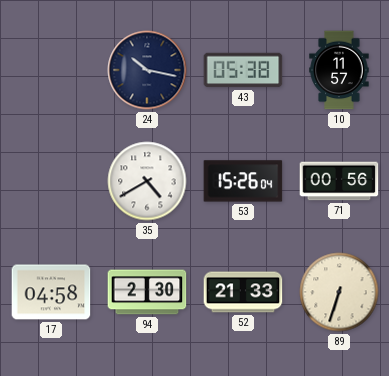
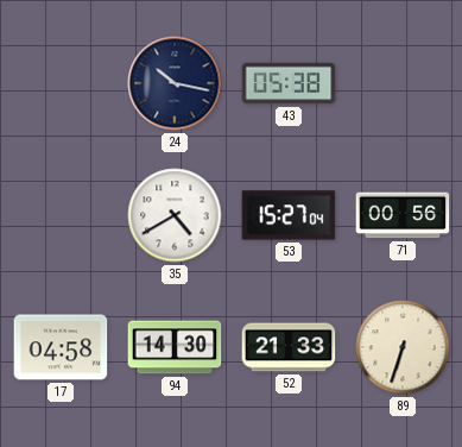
10: 11:57 -> none (339, 70)
53: 15:26 -> 15:27 (289, 215)
94: 2:30 -> 14:30 (175, 347)
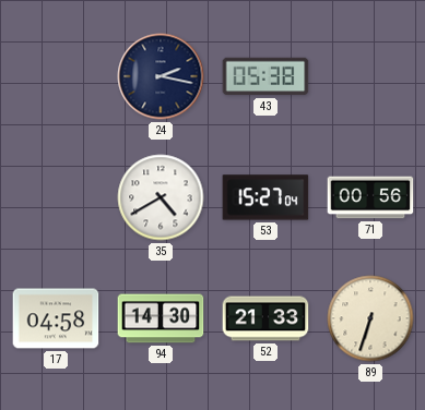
24: 10:17 -> 2:17 (161, 76)
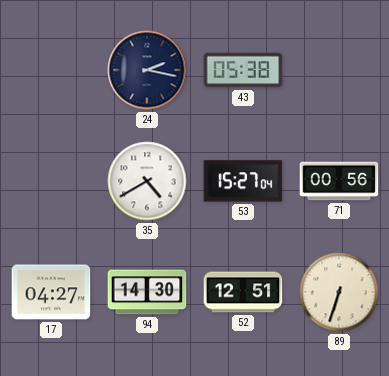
17: 04:58 -> 04:27 (51, 292)
52: 21:33 -> 12:51 (243, 292)
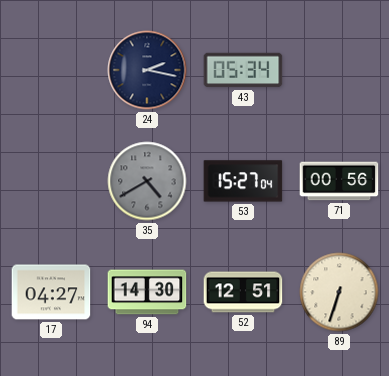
43: 05:38 -> 05:34 (243, 70)
35 dial: white -> grey (147, 181)
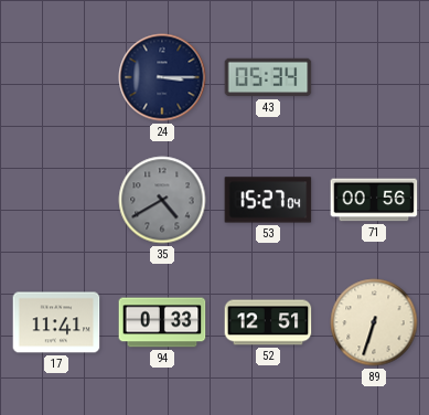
24: 2:17 -> 3:15 (162, 77)
17: 04:27 -> 11:41 (56, 322)
94: 14:30 -> 0:33 (162, 322)
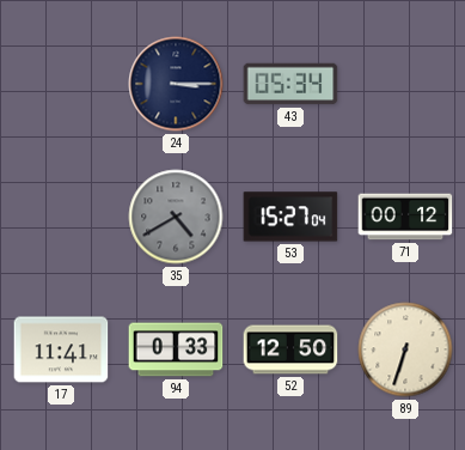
71: 00:56 -> 00:12 (405, 217)
52: 12:51 -> 12:50 (290, 349)
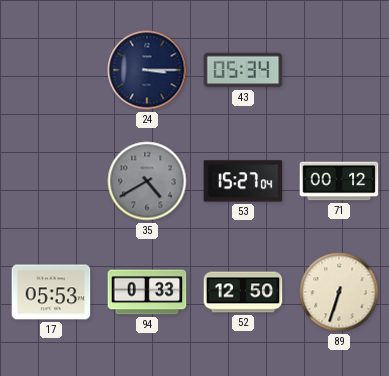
17: 11:41 -> 05:53 (51, 292)
